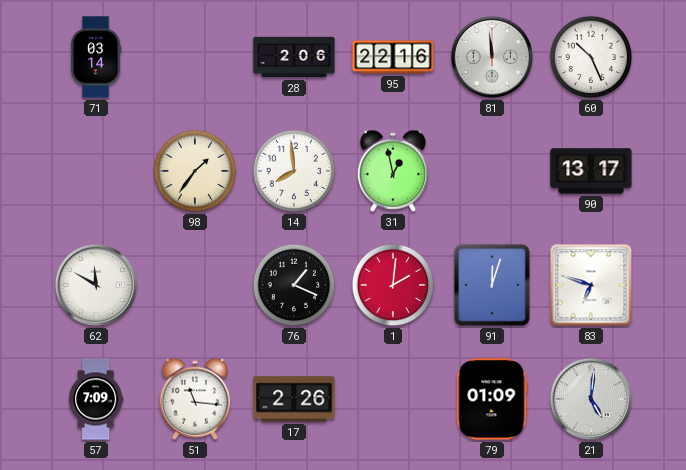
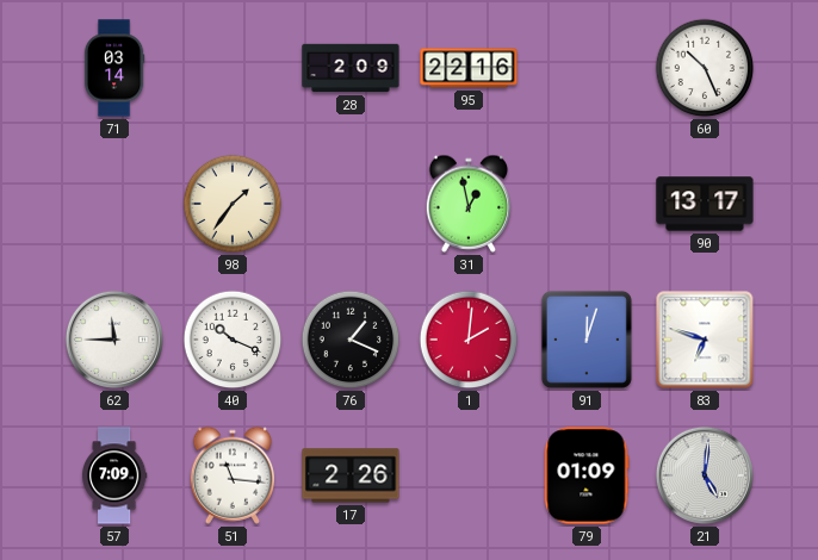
28: 2:06 -> 2:09 (351, 68)
81: 11:59 -> none (492, 57)
14: 7:59 -> none (294, 171)
62: 11:50 -> 11:45 (114, 340)
40: none -> 10:19 (233, 340)
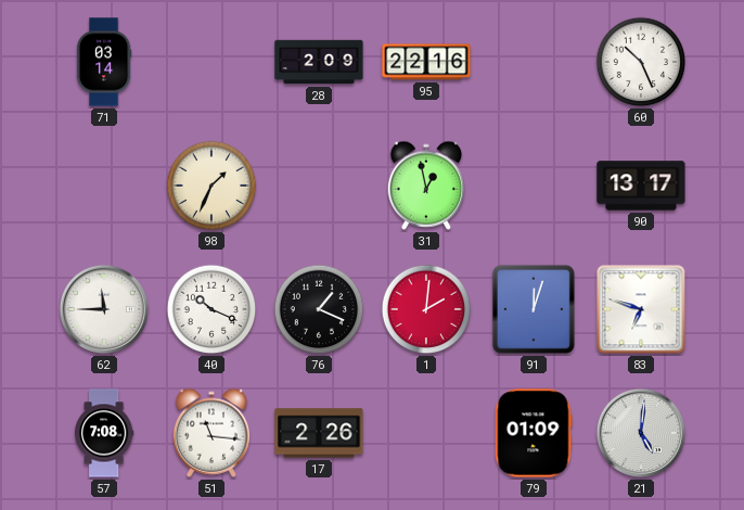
98: 1:36 -> 1:34 (211, 186)
57: 7:09 -> 7:08 (104, 433)
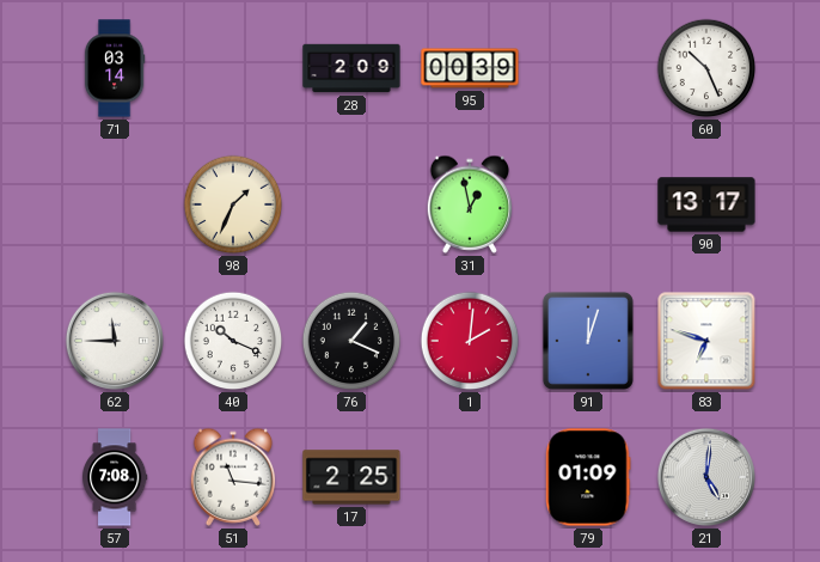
95: 22:16 -> 00:39 (470, 68)
17: 2:26 -> 2:25 (351, 477)
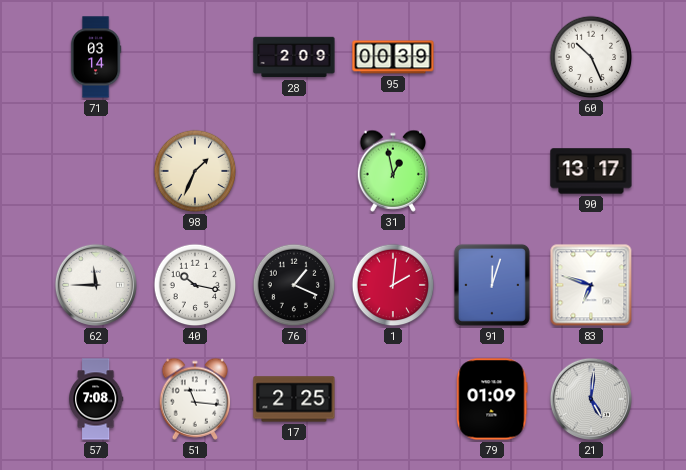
40: 10:19 -> 10:17 (195, 285)
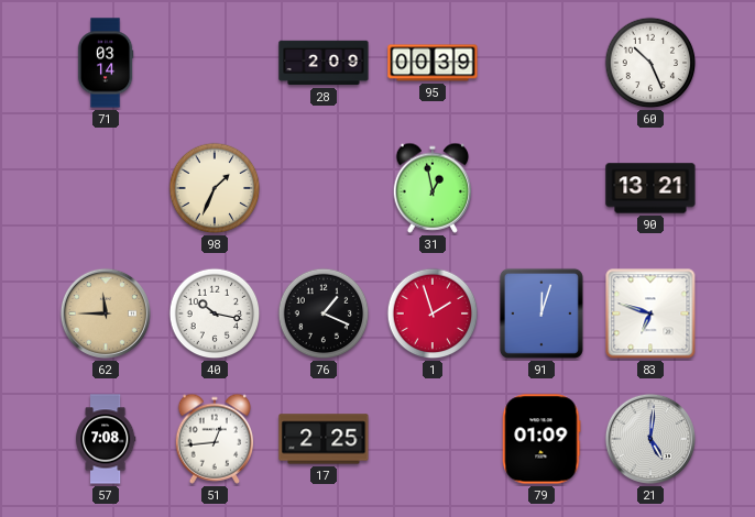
90: 13:17 -> 13:21 (650, 188)
62 dial: white -> champagne (106, 313)
1: 2:01 -> 1:57 (433, 313)
51: 11:16 -> 12:44 (215, 439)
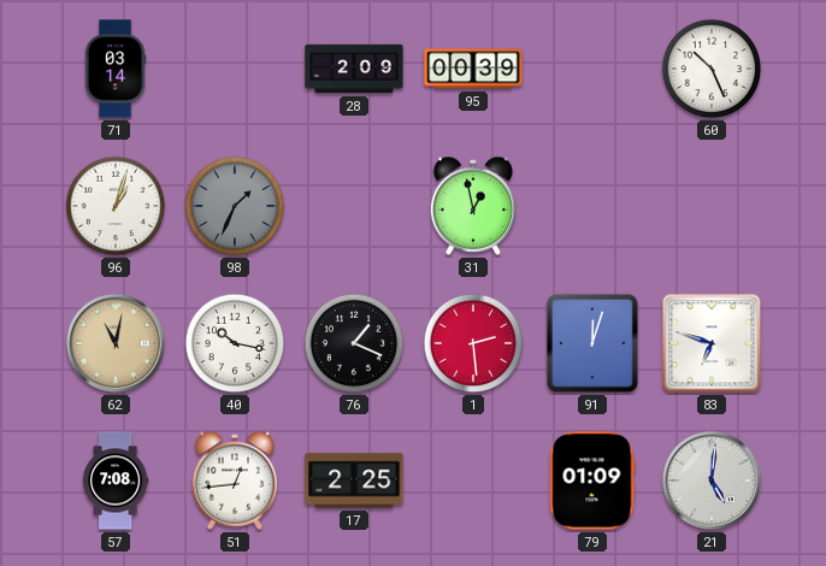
96: none -> 1:03 (116, 206)
98 dial: cream -> grey (235, 206)
90: 13:21 -> none (650, 188)
62: 11:45 -> 11:02 (116, 343)
1: 1:57 -> 2:29 (473, 343)
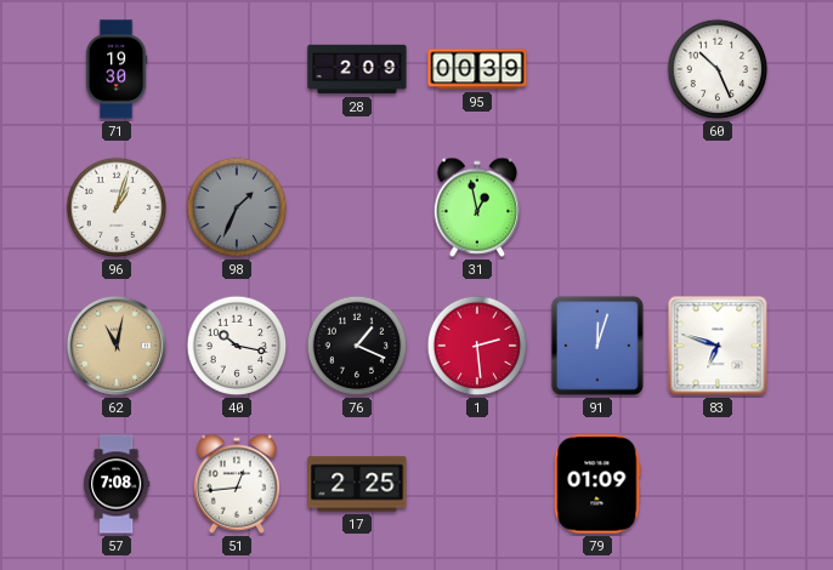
71: 03:14 -> 19:30 (117, 69)
21: 5:01 -> none (712, 480)
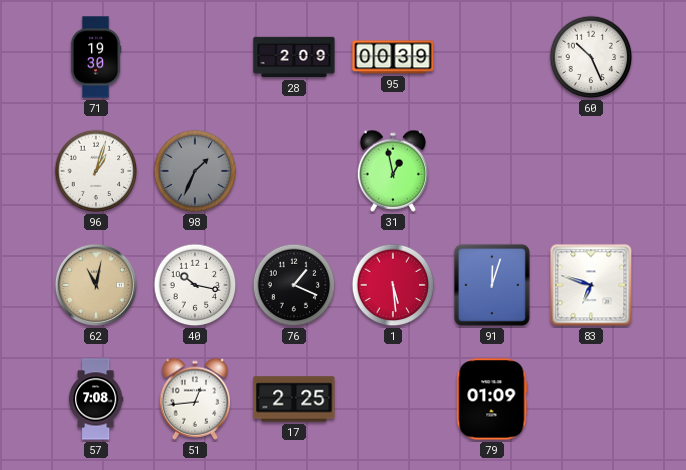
1: 2:29 -> 5:29 (393, 285)
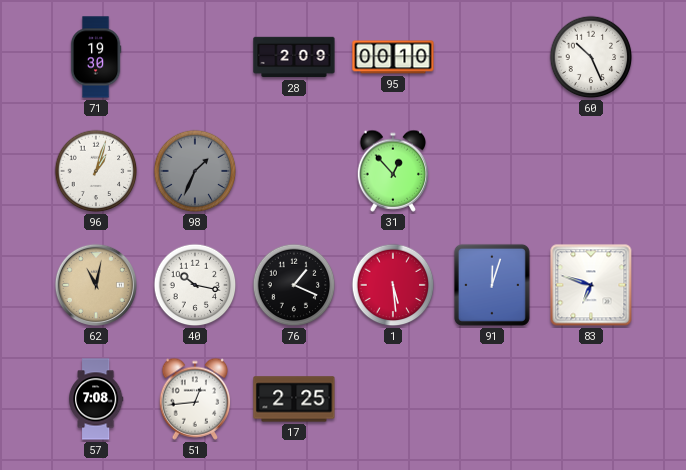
95: 00:39 -> 00:10 (393, 57)
31: 12:58 -> 12:53 (393, 171)
79: 01:09 -> none (492, 399)
